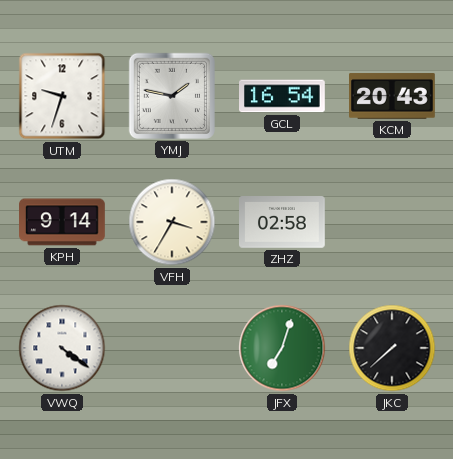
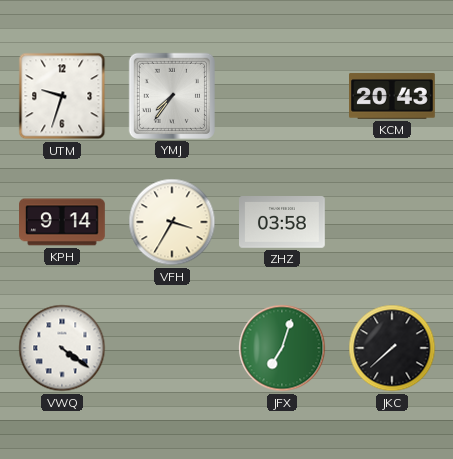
YMJ: 1:47 -> 7:36 (172, 96)
GCL: 16:54 -> none (283, 96)
ZHZ: 02:58 -> 03:58 (283, 222)
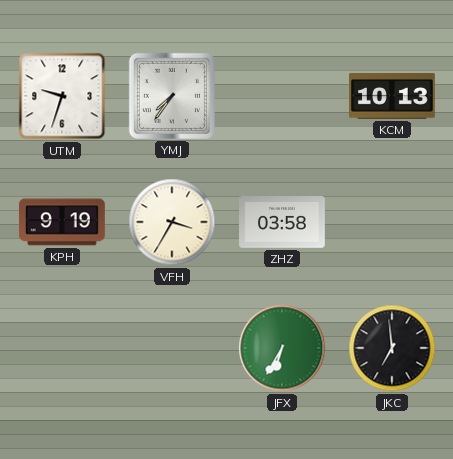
KCM: 20:43 -> 10:13 (393, 96)
KPH: 9:14 -> 9:19 (63, 222)
VWQ: 4:21 -> none (62, 348)
JFX: 7:03 -> 6:35 (282, 348)
JKC: 7:38 -> 6:59 (392, 348)
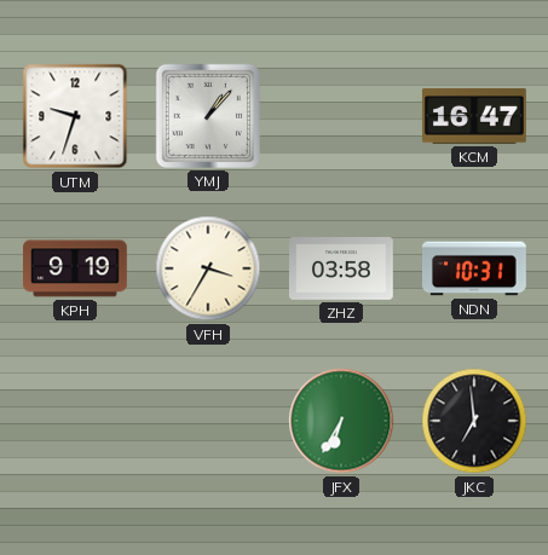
YMJ: 7:36 -> 1:07 (208, 116)
KCM: 10:13 -> 16:47 (475, 116)
NDN: none -> 10:31 (475, 268)
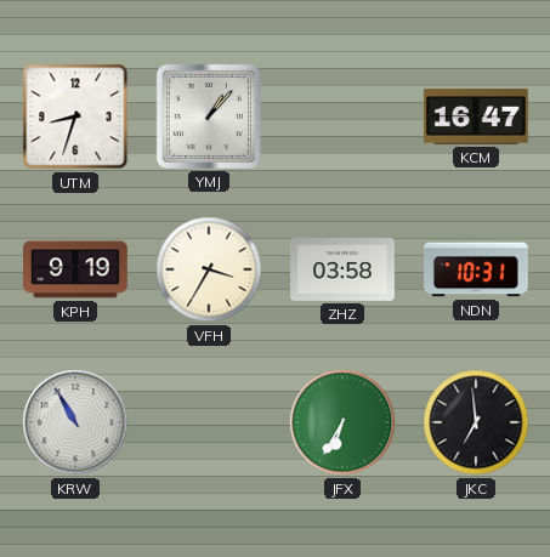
UTM: 9:33 -> 8:33 (75, 116)
KRW: none -> 10:55 (75, 422)
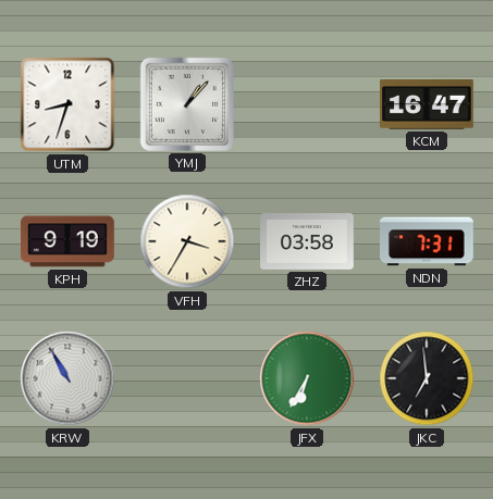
NDN: 10:31 -> 7:31 (428, 241)
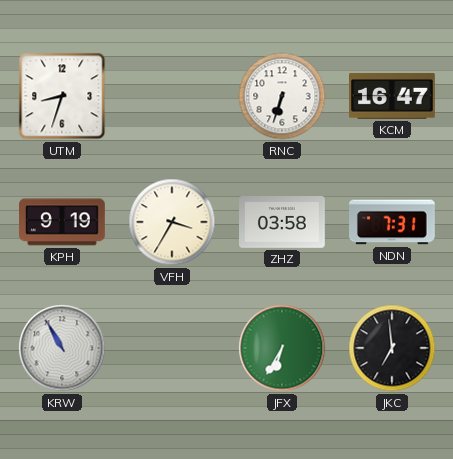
YMJ: 1:07 -> none (187, 104)
RNC: none -> 6:33 (282, 96)
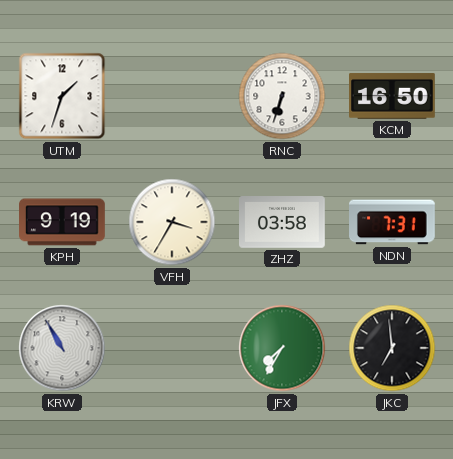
UTM: 8:33 -> 1:33 (62, 96)
KCM: 16:47 -> 16:50 (393, 96)
JFX: 6:35 -> 7:35 (282, 348)
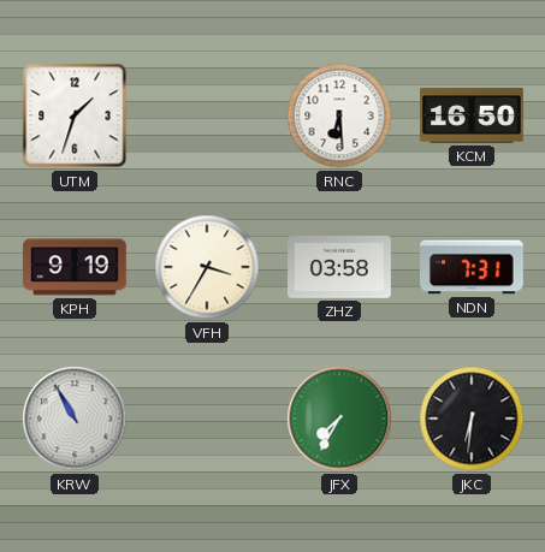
RNC: 6:33 -> 6:29 (339, 115)
JKC: 6:59 -> 6:31 (472, 419)
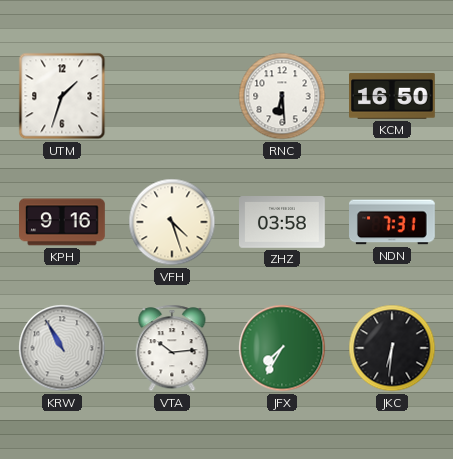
KPH: 9:19 -> 9:16 (63, 222)
VFH: 3:35 -> 4:27 (172, 222)
VTA: none -> 10:14 (172, 348)
